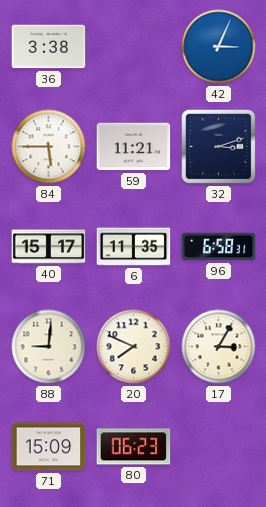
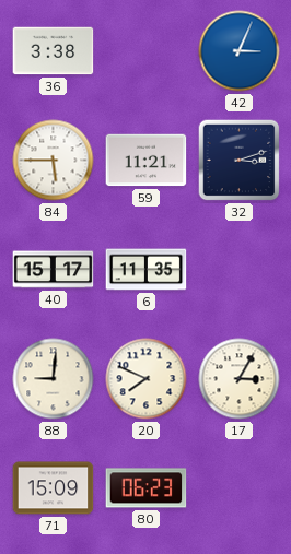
96: 6:58 -> none (219, 247)
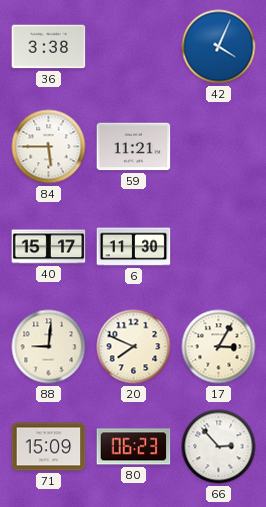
42: 3:04 -> 4:04 (219, 47)
32: 3:12 -> none (240, 161)
6: 11:35 -> 11:30 (134, 247)
66: none -> 2:53 (219, 447)
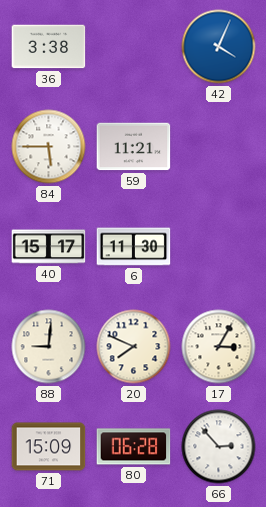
80: 06:23 -> 06:28 (134, 447)
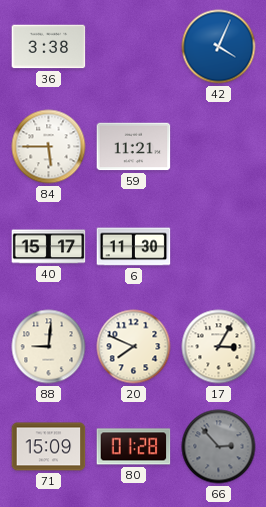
80: 06:28 -> 01:28 (134, 447)
66 dial: white -> grey (219, 447)
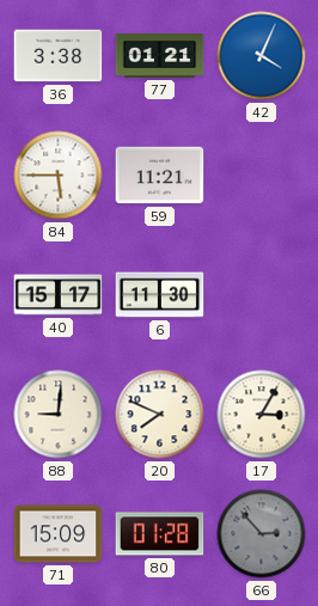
77: none -> 01:21 (160, 55)
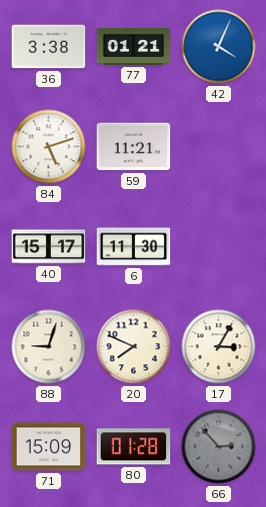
84: 5:45 -> 5:12 (49, 147)
88: 9:01 -> 9:03 (49, 347)
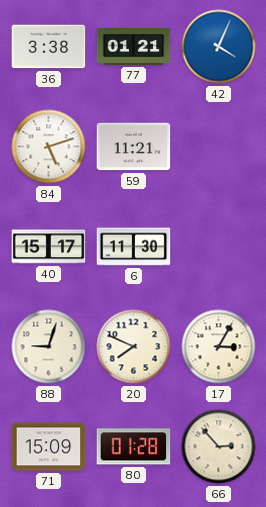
66 dial: grey -> cream (219, 447)
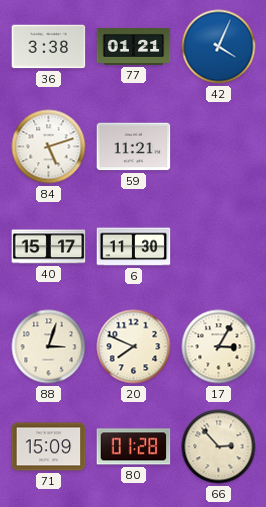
88: 9:03 -> 3:03 (49, 347)
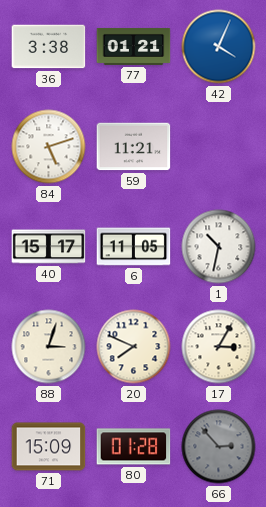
6: 11:30 -> 11:05 (134, 247)
1: none -> 10:32 (219, 247)
66 dial: cream -> grey (219, 447)
